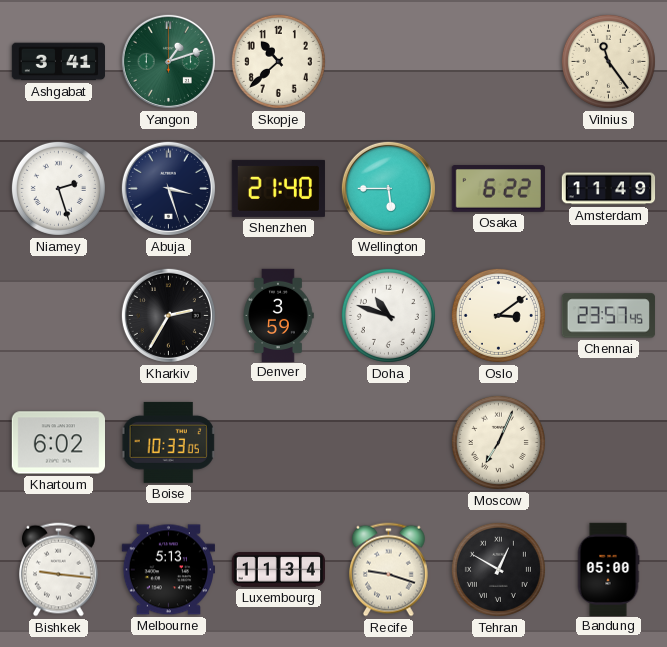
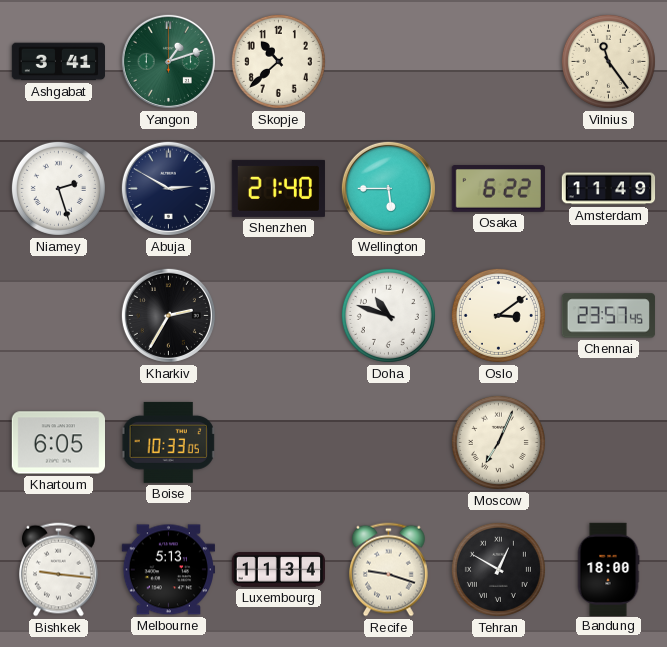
Abuja: 3:27 -> 2:50 (168, 188)
Denver: 3:59 -> none (278, 315)
Khartoum: 6:02 -> 6:05 (58, 443)
Bandung: 05:00 -> 18:00 (608, 569)
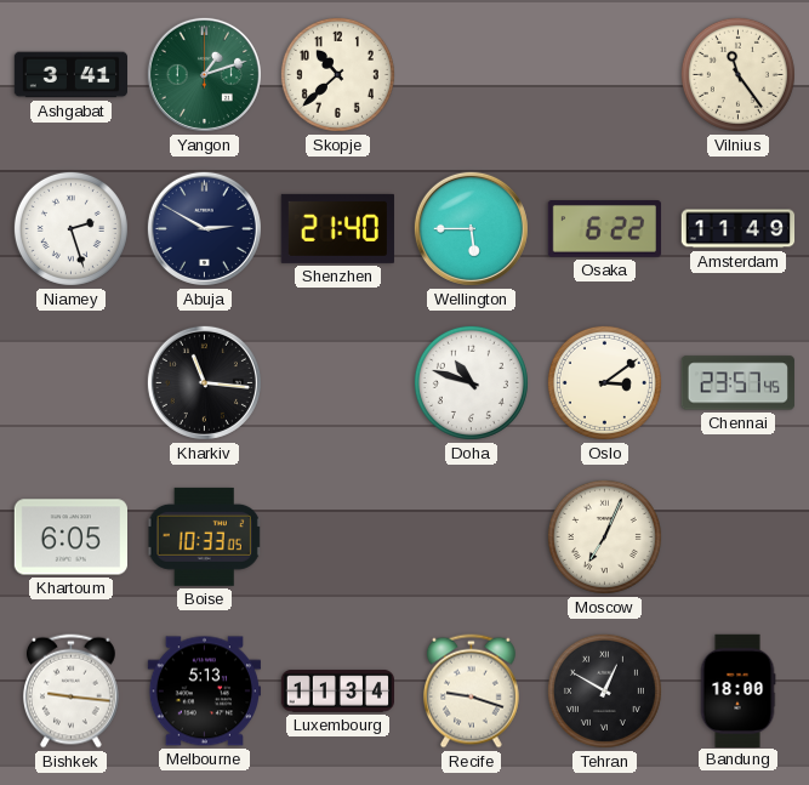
Kharkiv: 2:35 -> 11:16 (204, 382)
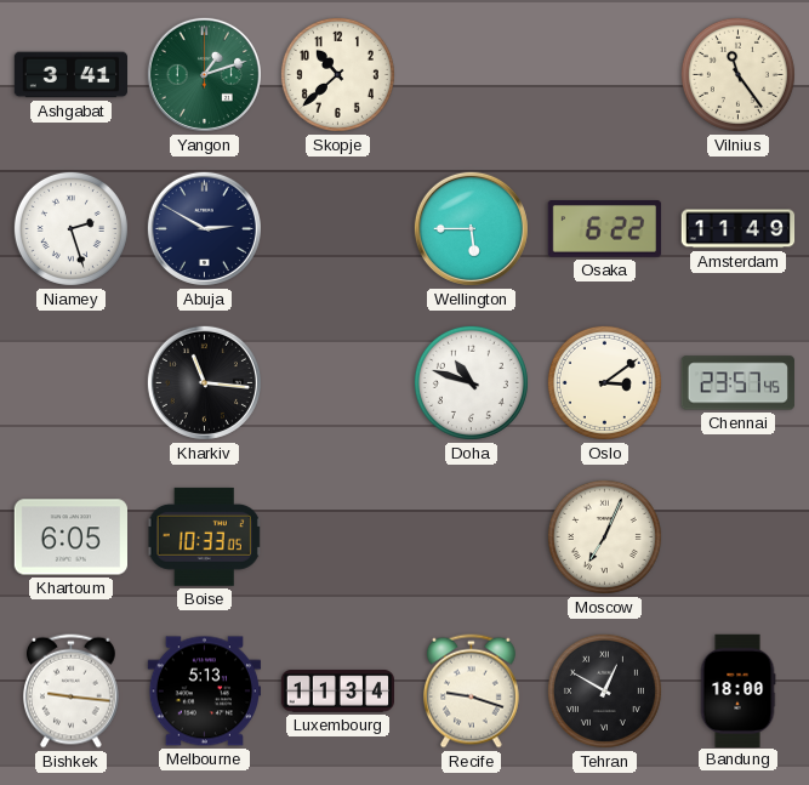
Shenzhen: 21:40 -> none (337, 228)
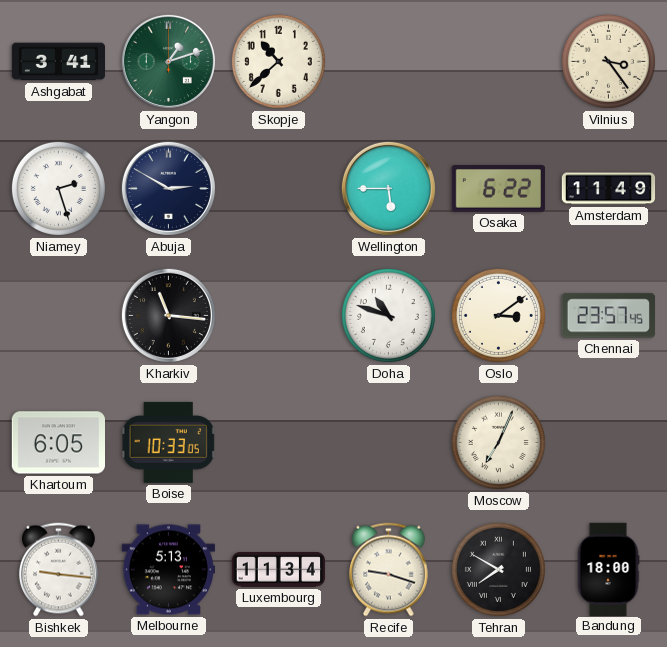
Vilnius: 11:24 -> 3:24 (608, 61)
Tehran: 12:50 -> 7:50 (498, 569)
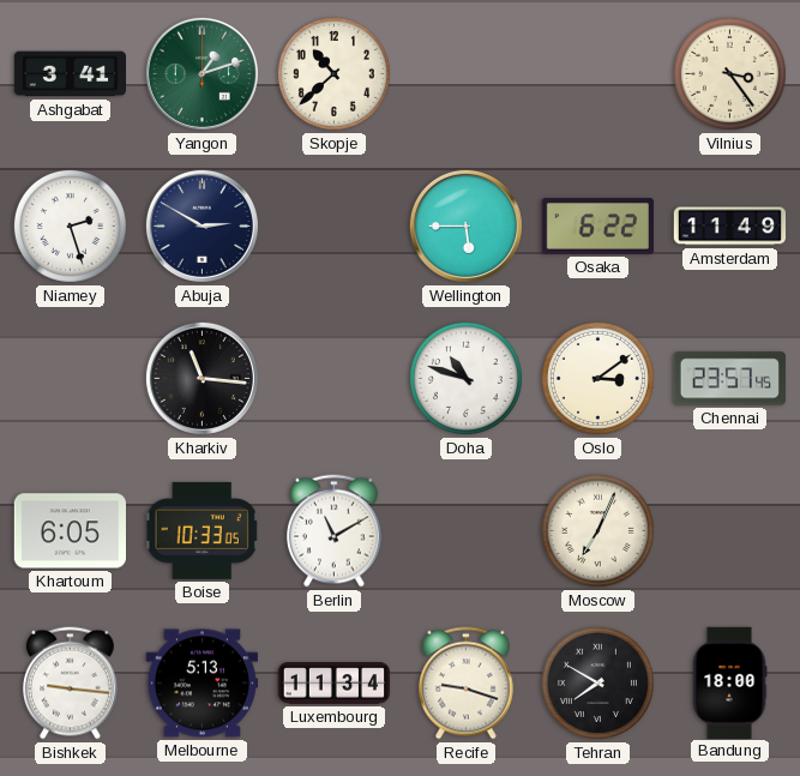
Berlin: none -> 11:10 (335, 531)
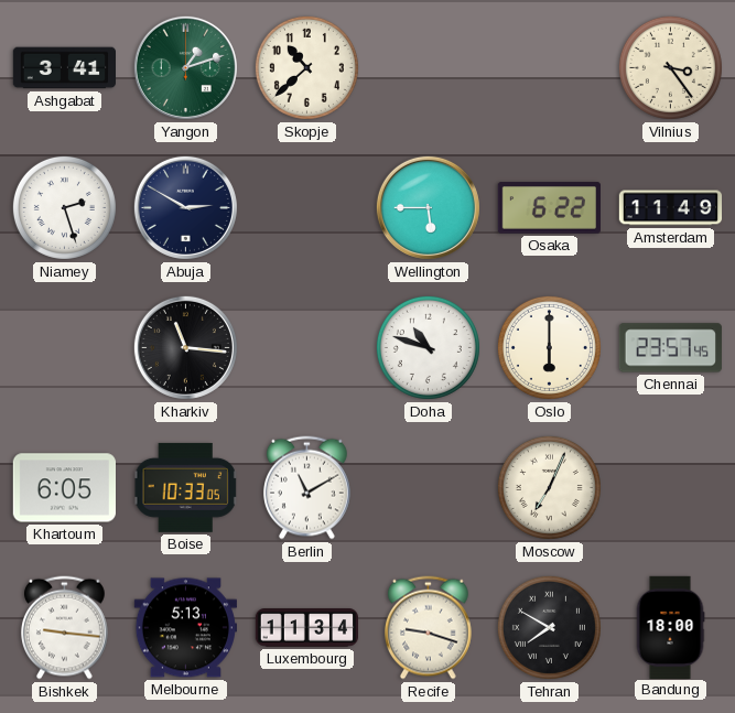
Oslo: 3:09 -> 6:00 (549, 347)
